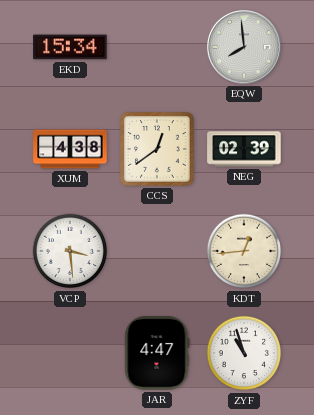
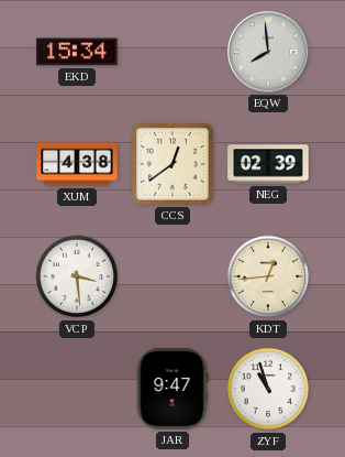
JAR: 4:47 -> 9:47 (172, 389)
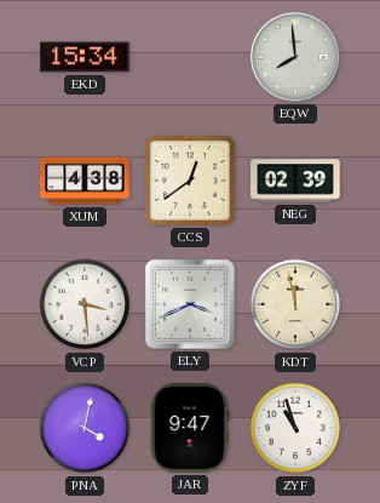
ELY: none -> 3:41 (190, 304)
KDT: 12:44 -> 11:58 (295, 304)
PNA: none -> 4:02 (85, 428)
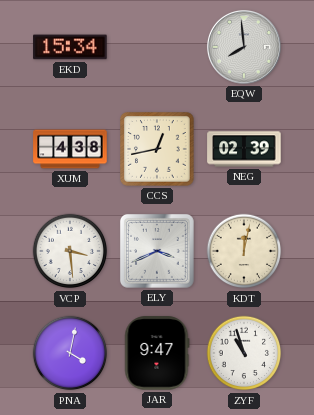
CCS: 12:39 -> 12:43 (158, 150)
KDT: 11:58 -> 12:02 (244, 251)
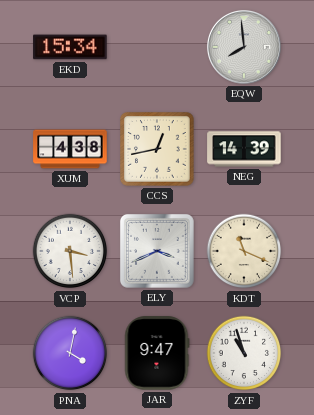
NEG: 02:39 -> 14:39 (244, 149)
KDT: 12:02 -> 11:19 (244, 251)
